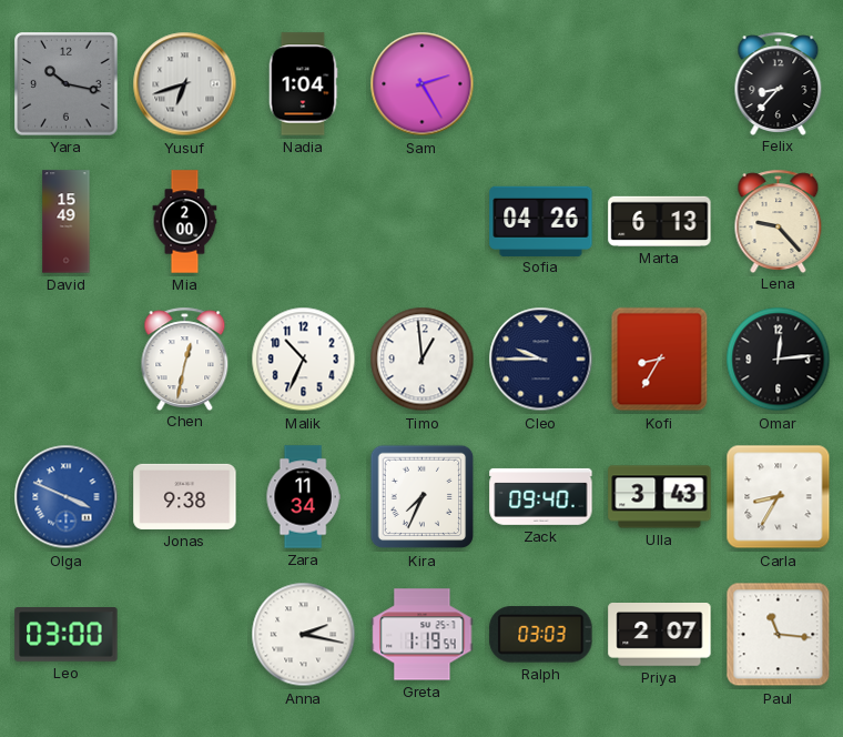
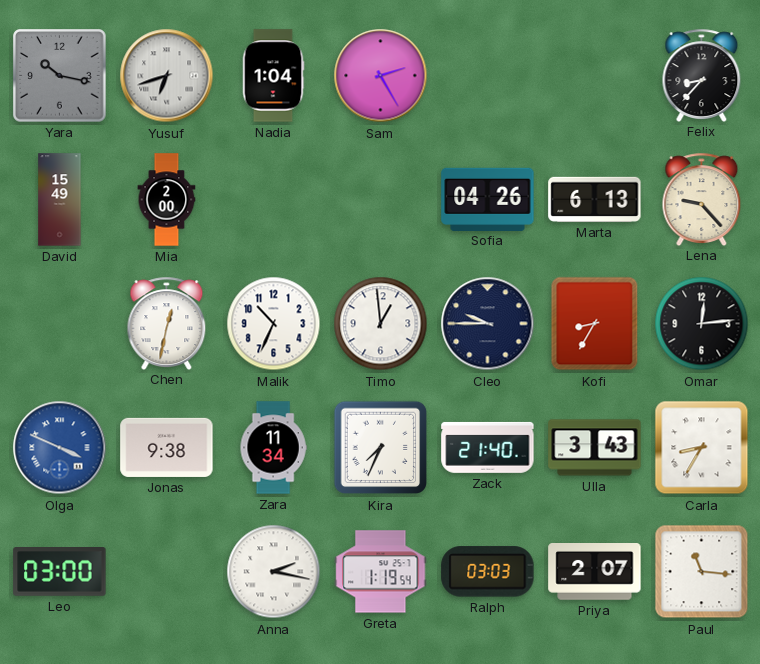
Zack: 09:40 -> 21:40 (488, 447)
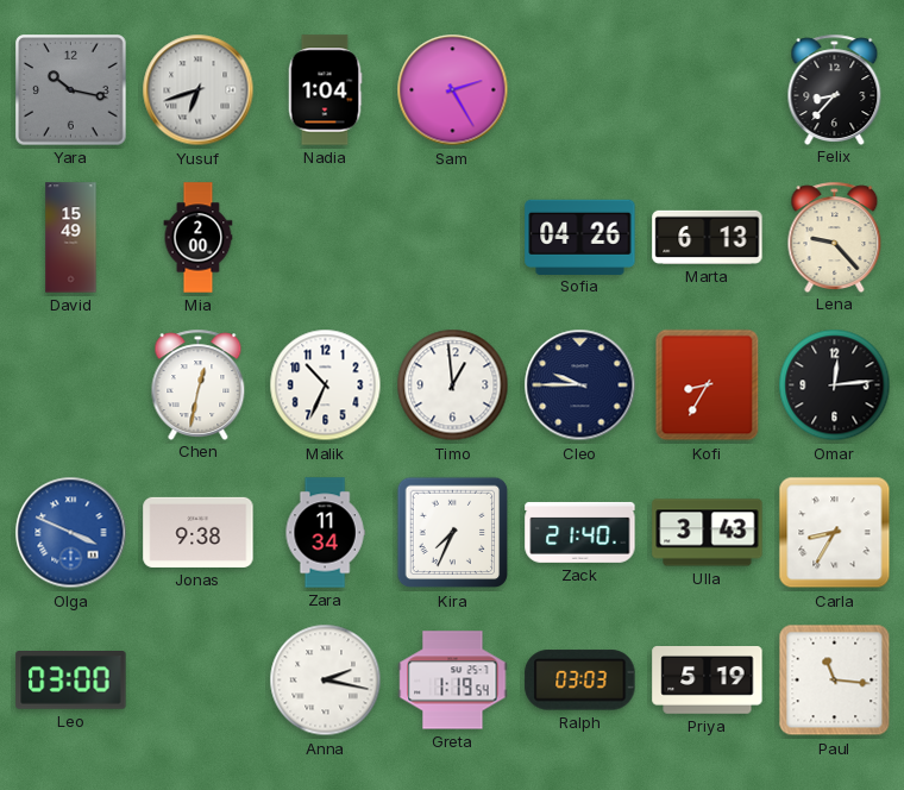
Priya: 2:07 -> 5:19 (708, 681)
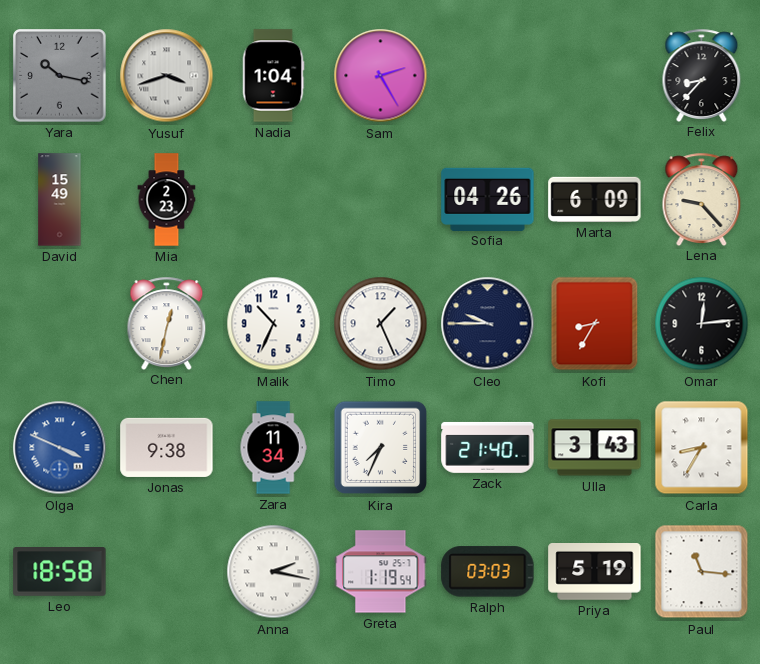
Yusuf: 6:42 -> 3:42 (167, 76)
Mia: 2:00 -> 2:23 (167, 200)
Marta: 6:13 -> 6:09 (595, 199)
Timo: 12:59 -> 1:26 (381, 324)
Leo: 03:00 -> 18:58 (60, 572)
